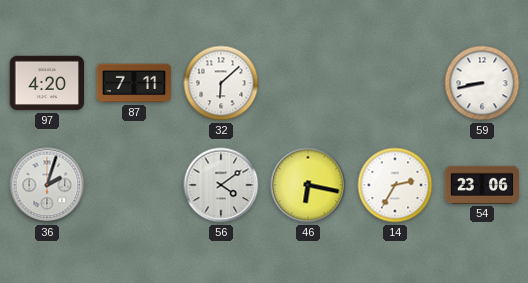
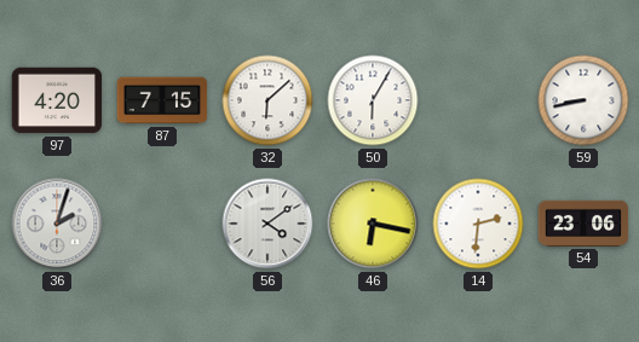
87: 7:11 -> 7:15 (162, 100)
50: none -> 6:05 (373, 100)
14: 2:35 -> 2:31 (478, 224)
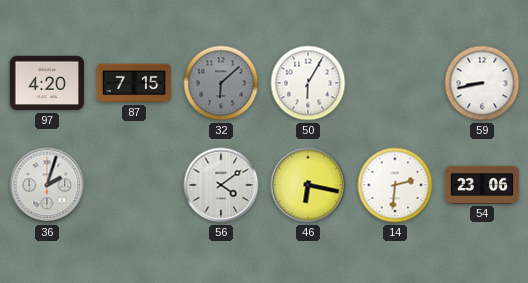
32 dial: white -> grey (221, 83)
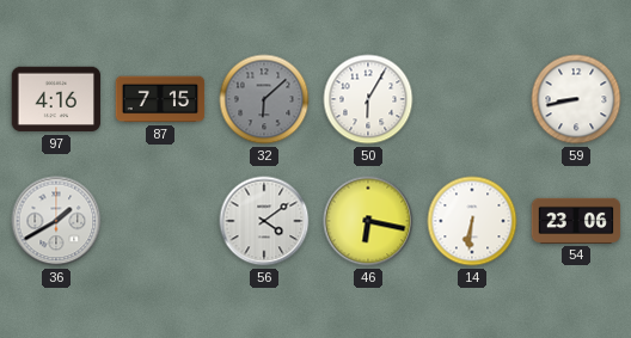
97: 4:20 -> 4:16 (56, 99)
36: 2:03 -> 1:40 (56, 221)
14: 2:31 -> 6:31 (472, 221)
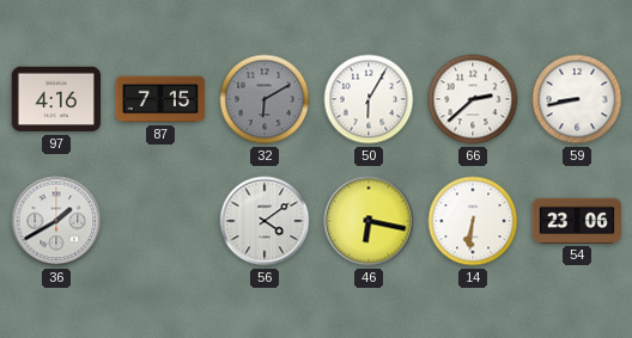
32: 6:08 -> 6:10 (265, 99)
66: none -> 2:38 (473, 99)
